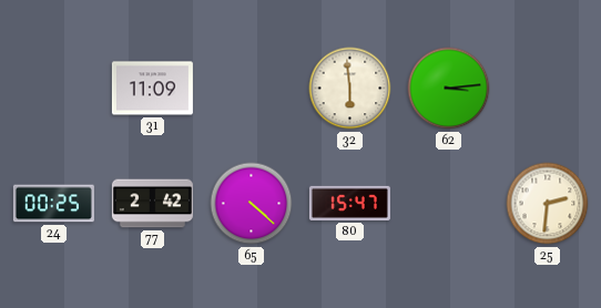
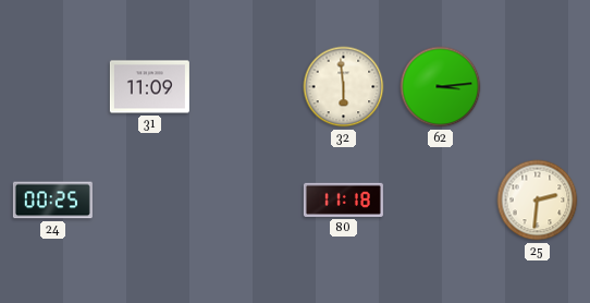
77: 2:42 -> none (152, 204)
65: 4:22 -> none (252, 204)
80: 15:47 -> 11:18 (343, 199)
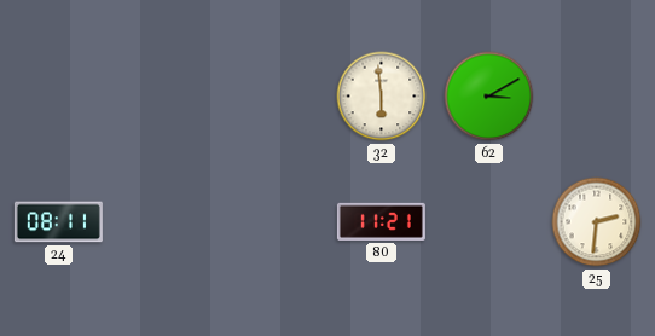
31: 11:09 -> none (149, 87)
62: 3:14 -> 3:10 (489, 97)
24: 00:25 -> 08:11 (58, 222)
80: 11:18 -> 11:21 (381, 221)
